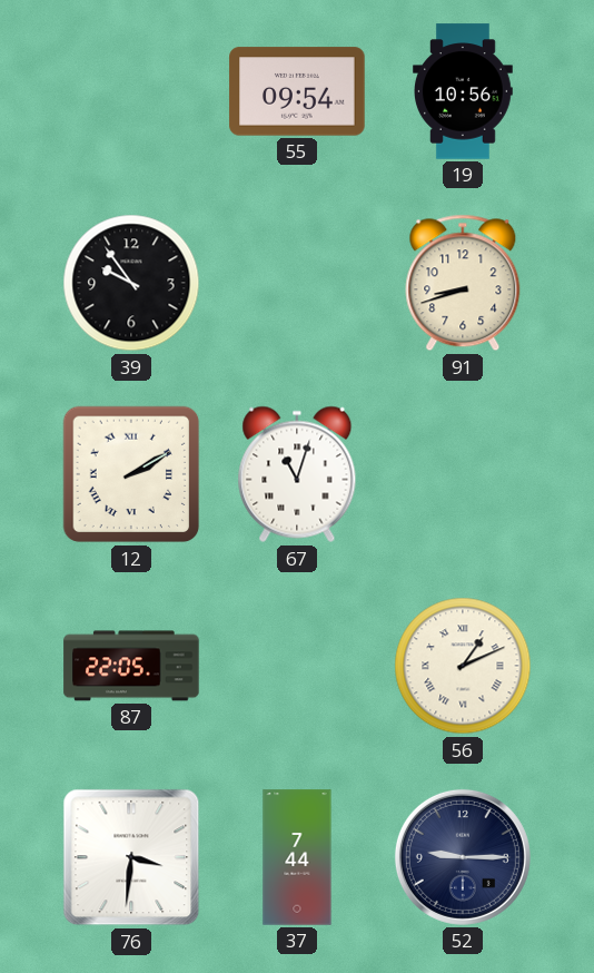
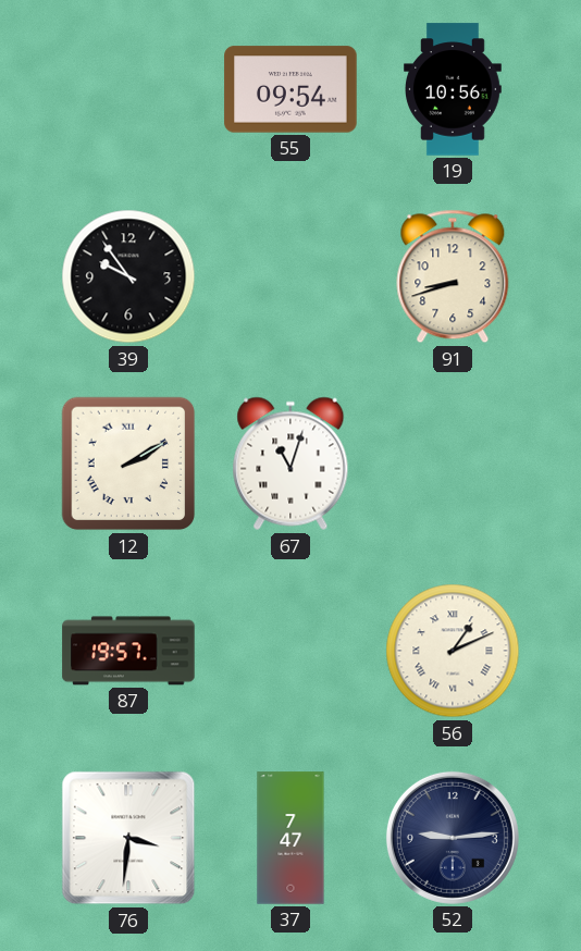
87: 22:05 -> 19:57 (128, 651)
37: 7:44 -> 7:47 (290, 838)
52: 9:15 -> 9:14 (453, 838)
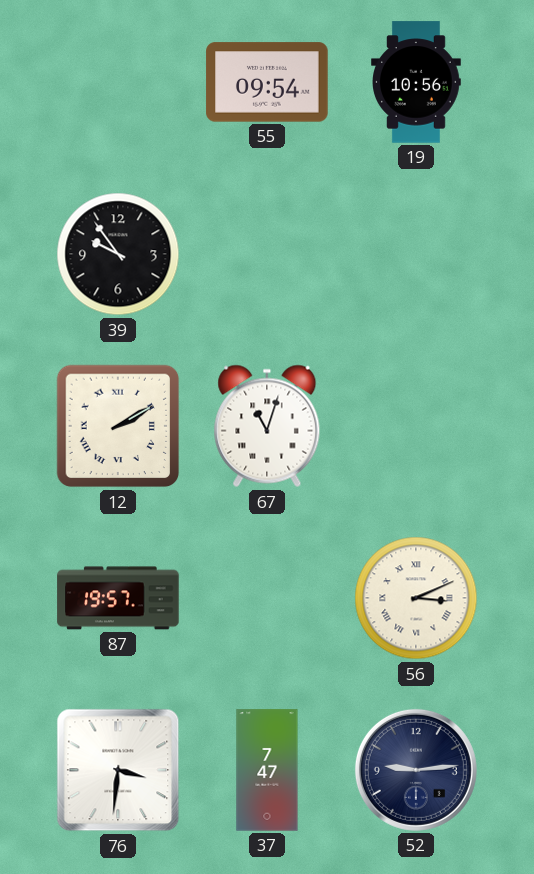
91: 8:42 -> none (453, 276)
56: 1:11 -> 3:11 (416, 598)
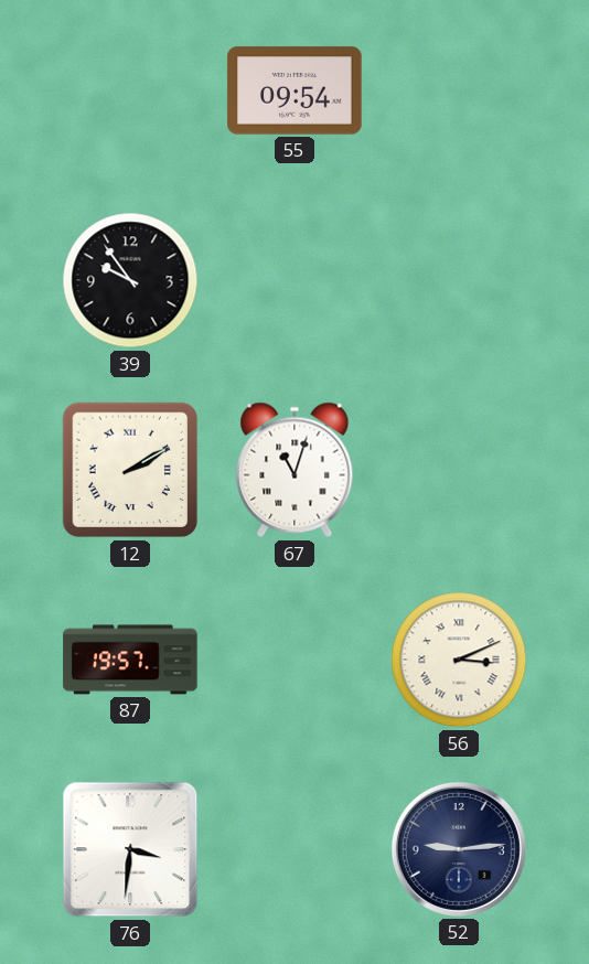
19: 10:56 -> none (417, 82)
37: 7:47 -> none (267, 770)
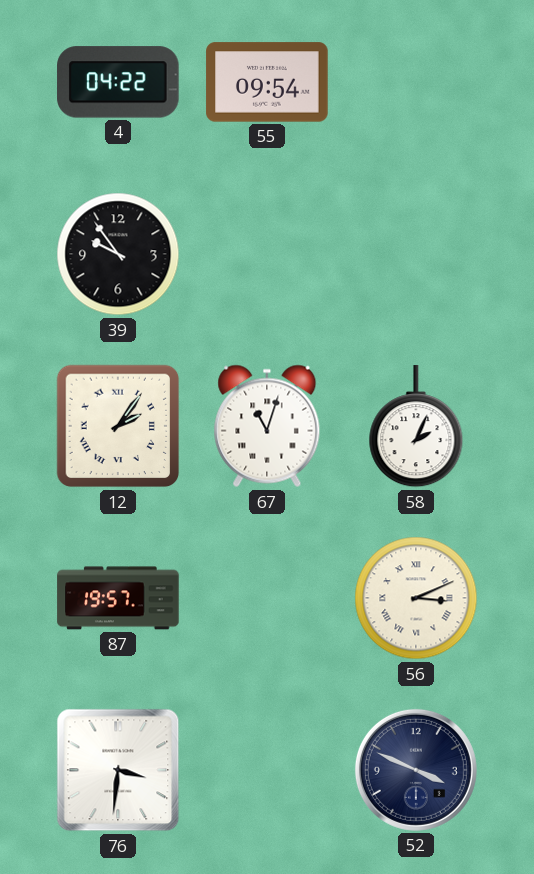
4: none -> 04:22 (118, 82)
12: 2:10 -> 2:06 (118, 426)
58: none -> 2:04 (416, 427)
52: 9:14 -> 3:49 (416, 770)
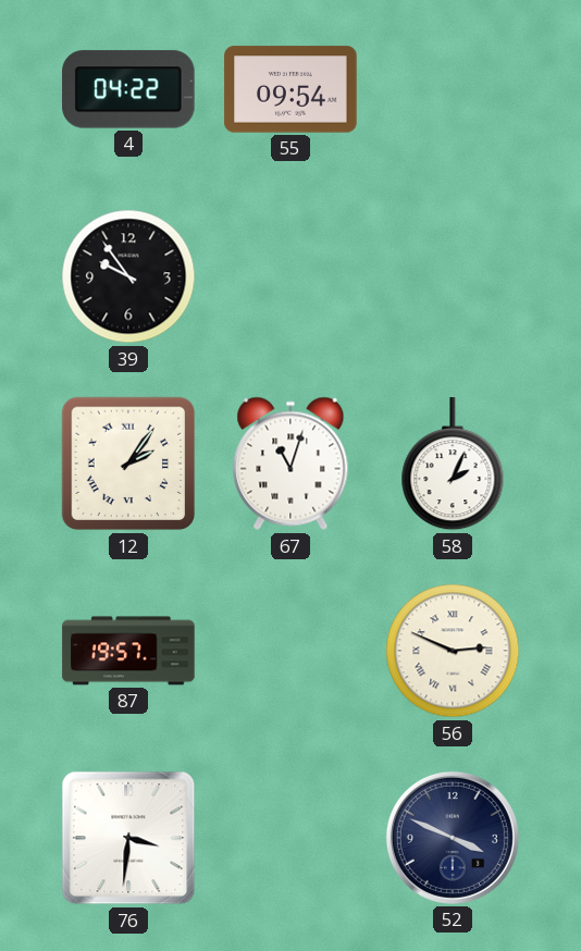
56: 3:11 -> 2:49 (453, 651)
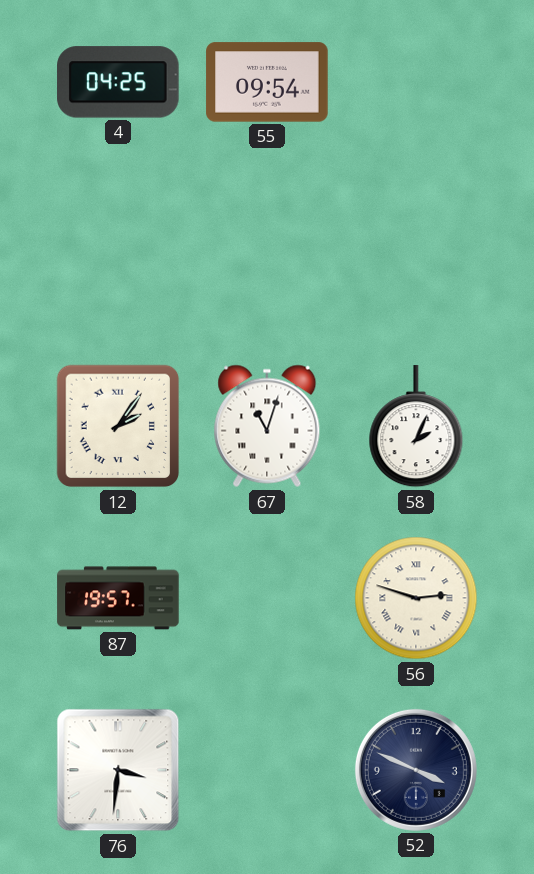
4: 04:22 -> 04:25 (118, 82)
39: 9:54 -> none (128, 276)
56: 2:49 -> 2:48 (416, 598)
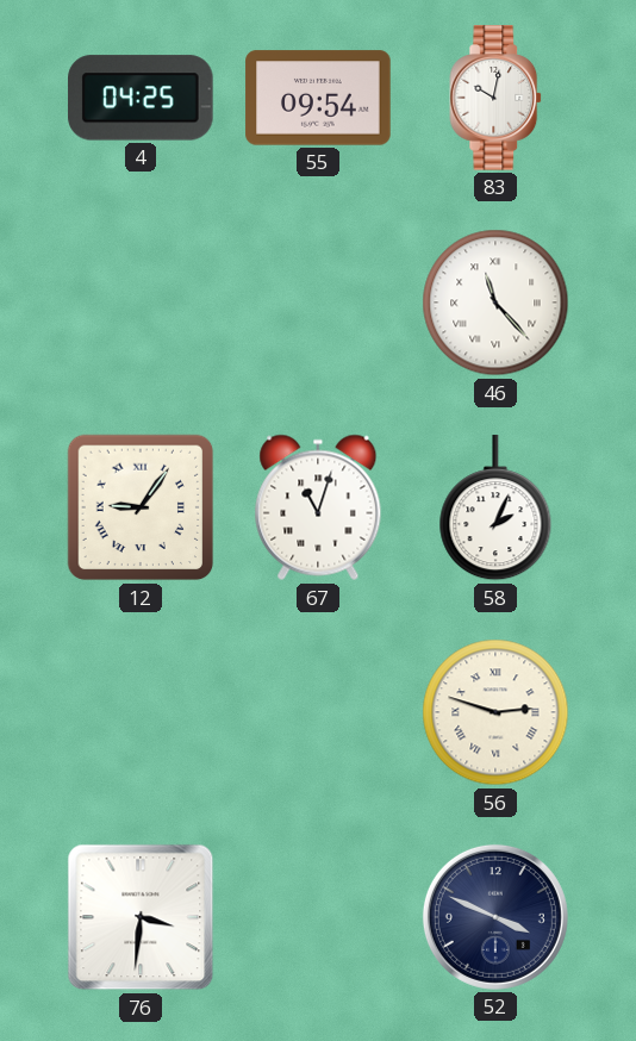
83: none -> 10:02 (497, 98)
46: none -> 11:23 (495, 303)
12: 2:06 -> 9:06 (141, 507)
87: 19:57 -> none (118, 598)
